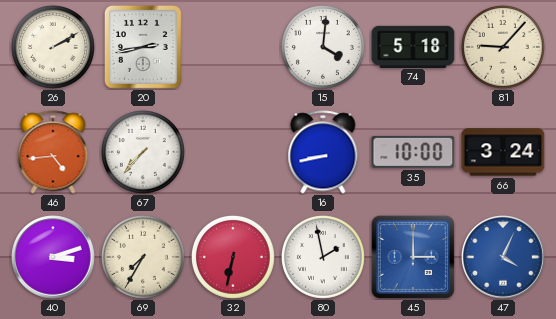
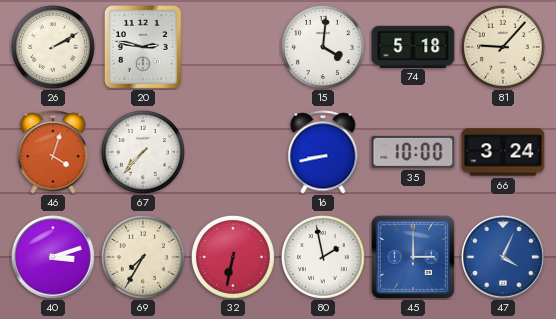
20: 2:43 -> 2:47 (143, 47)
46: 4:44 -> 4:03 (53, 152)
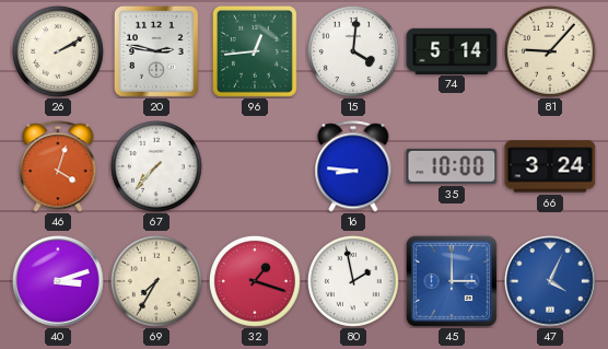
96: none -> 12:44 (255, 51)
74: 5:18 -> 5:14 (452, 50)
16: 8:43 -> 8:46 (353, 166)
32: 6:32 -> 1:18 (255, 281)
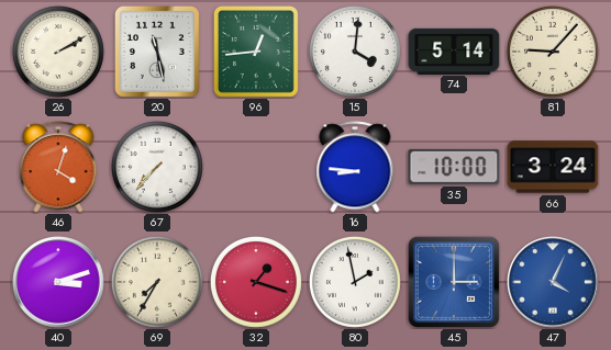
20: 2:47 -> 11:28 (157, 52)
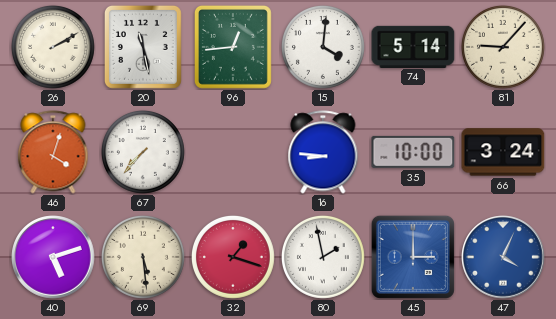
40: 3:12 -> 5:12 (53, 257)
69: 7:35 -> 5:29 (143, 257)
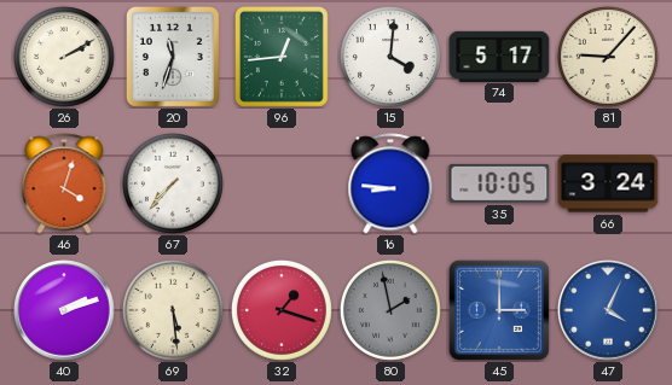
20: 11:28 -> 11:33 (173, 57)
74: 5:14 -> 5:17 (499, 56)
35: 10:00 -> 10:05 (499, 183)
40: 5:12 -> 2:12 (64, 310)
80 dial: white -> grey (390, 310)
